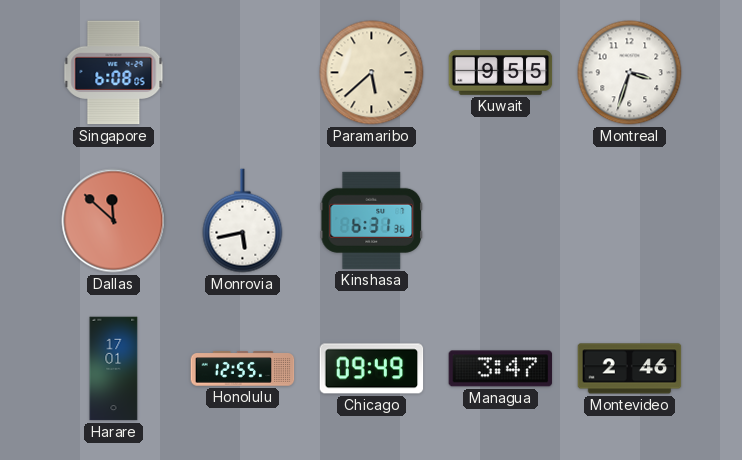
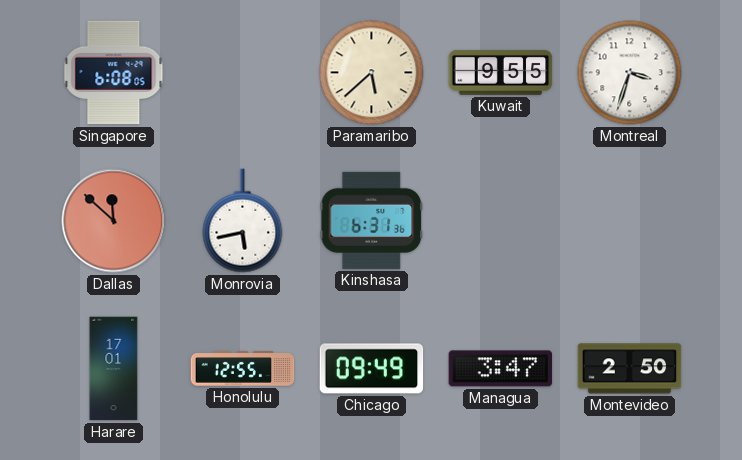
Montevideo: 2:46 -> 2:50 (630, 369)
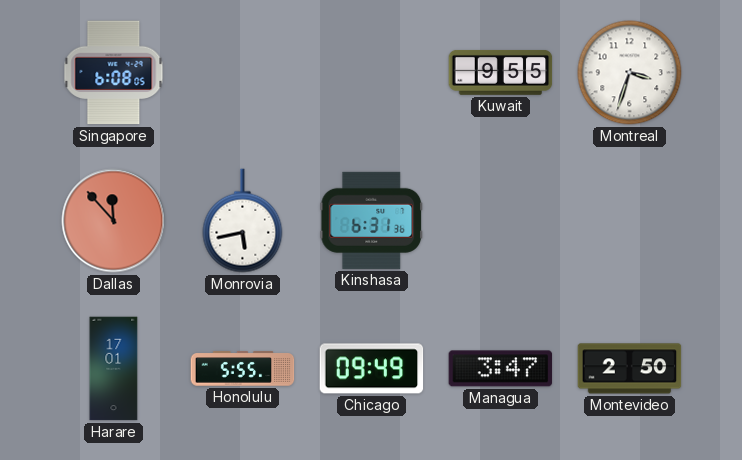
Paramaribo: 5:38 -> none (372, 73)
Dallas: 11:52 -> 11:53 (114, 221)
Honolulu: 12:55 -> 5:55 (243, 369)
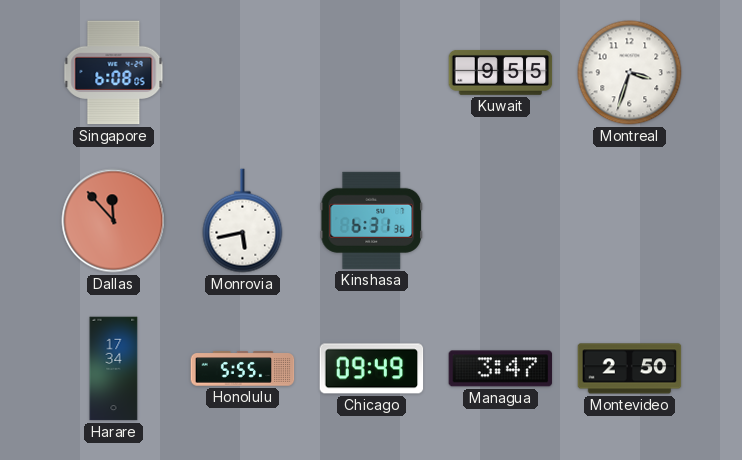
Harare: 17:01 -> 17:34 (114, 369)
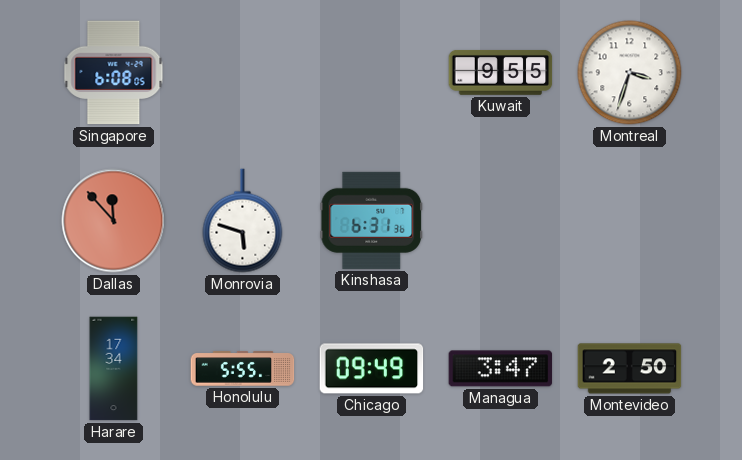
Monrovia: 5:43 -> 5:48 (243, 221)
